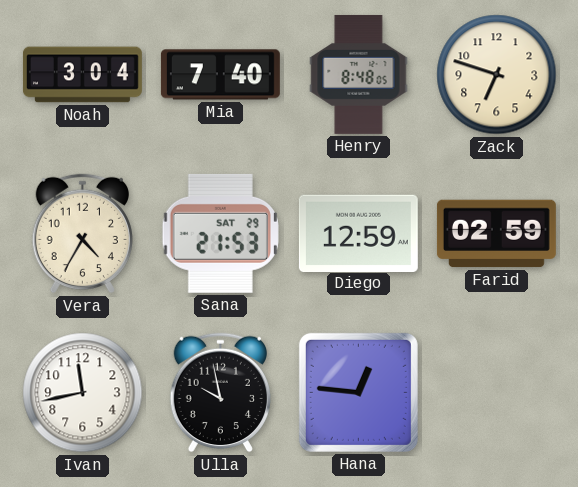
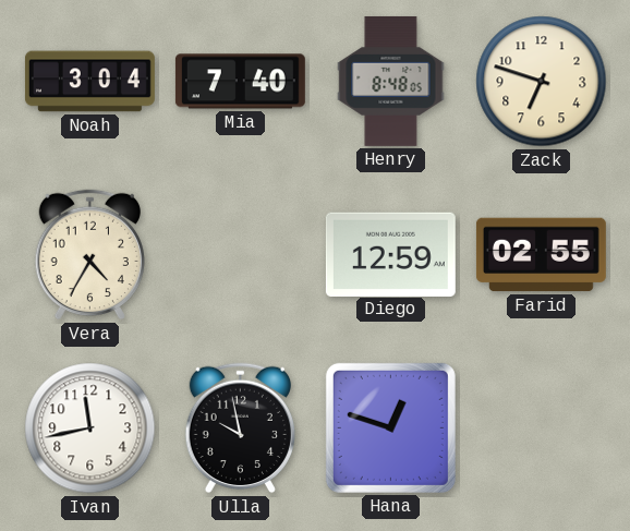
Sana: 21:53 -> none (220, 233)
Farid: 02:59 -> 02:55 (541, 255)
Hana: 12:46 -> 12:48 (390, 427)
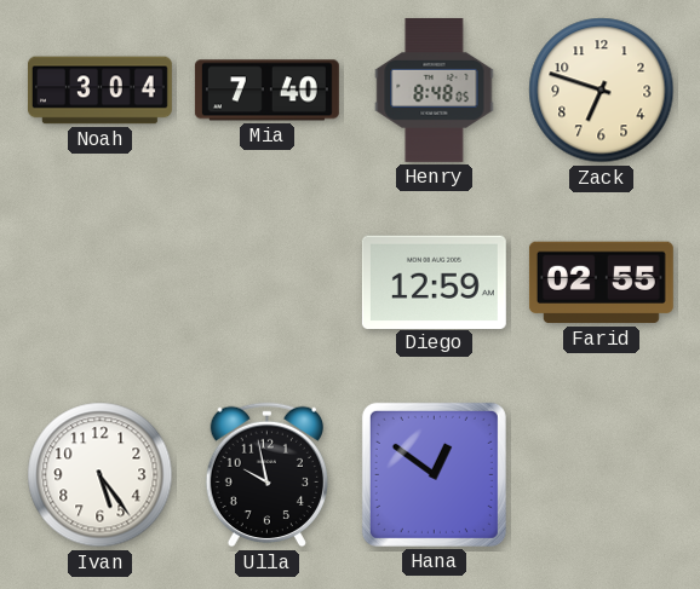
Vera: 4:35 -> none (89, 255)
Ivan: 11:43 -> 5:24 (101, 475)
Hana: 12:48 -> 12:51 (434, 474)
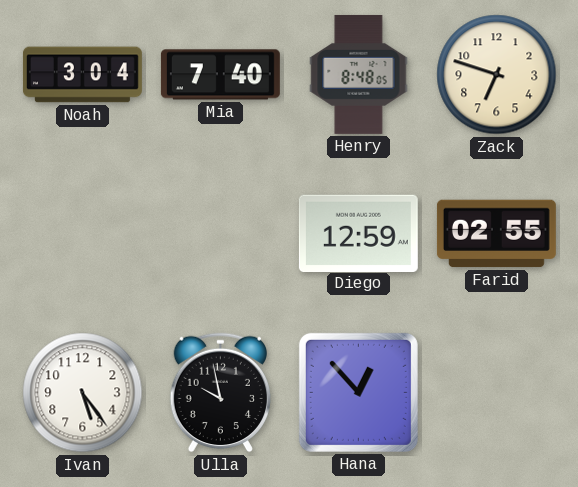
Hana: 12:51 -> 12:53 (358, 392)
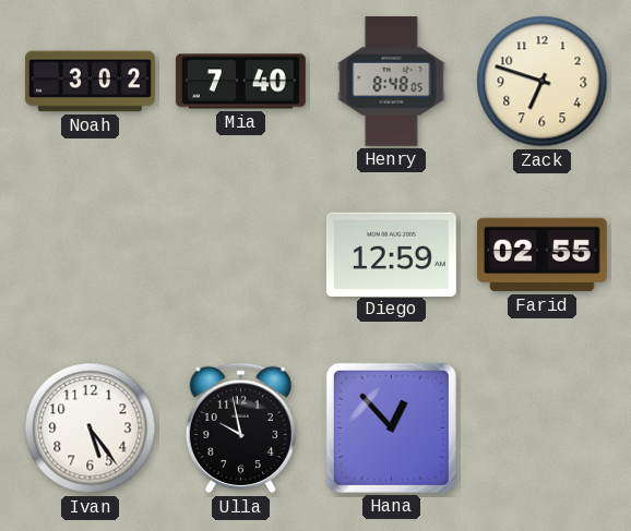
Noah: 3:04 -> 3:02 (90, 82)
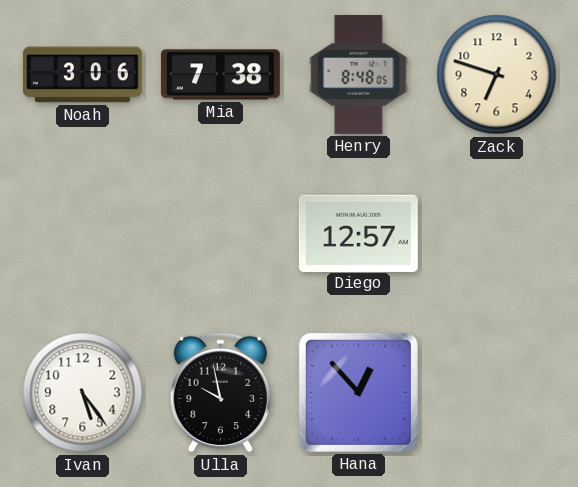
Noah: 3:02 -> 3:06 (82, 75)
Mia: 7:40 -> 7:38 (220, 75)
Diego: 12:59 -> 12:57 (358, 233)
Farid: 02:55 -> none (541, 255)
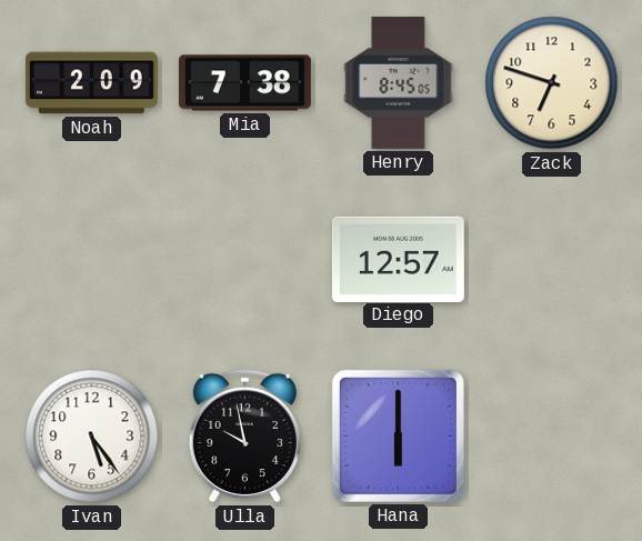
Noah: 3:06 -> 2:09 (91, 83)
Henry: 8:48 -> 8:45 (399, 82)
Hana: 12:53 -> 6:00 (398, 435)
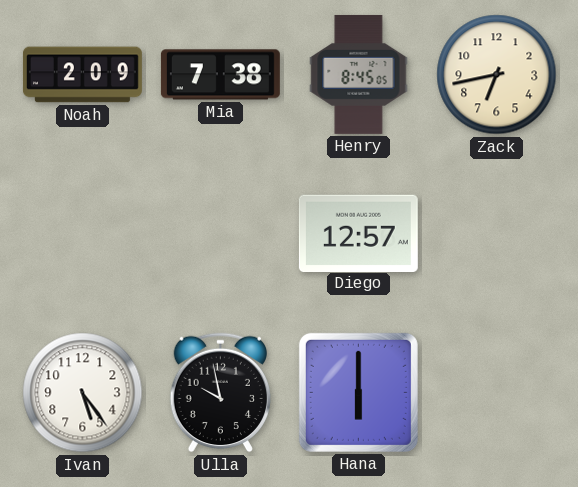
Zack: 6:48 -> 6:43 (497, 75)
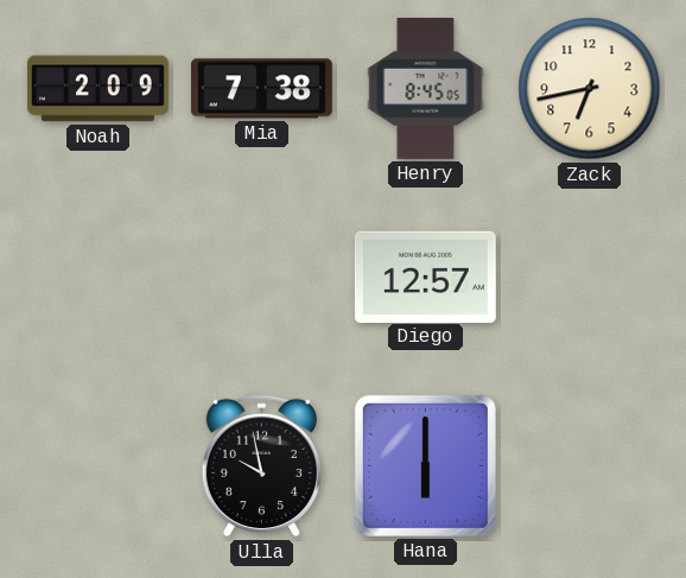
Ivan: 5:24 -> none (83, 393)
